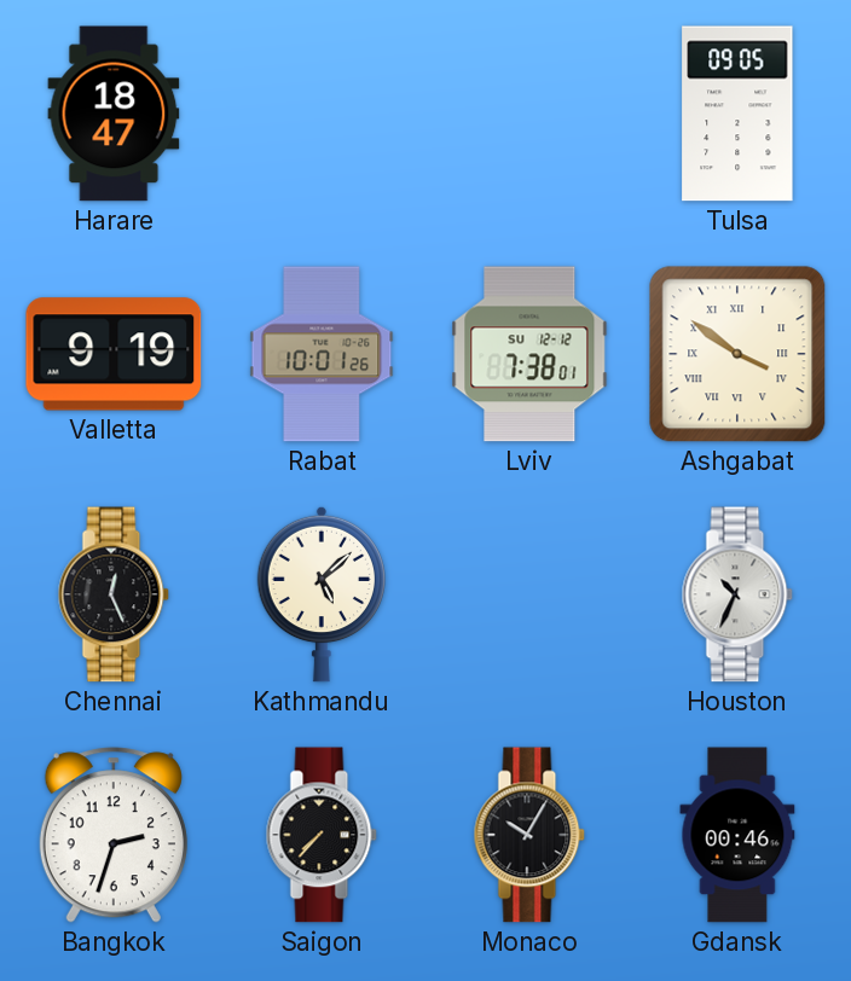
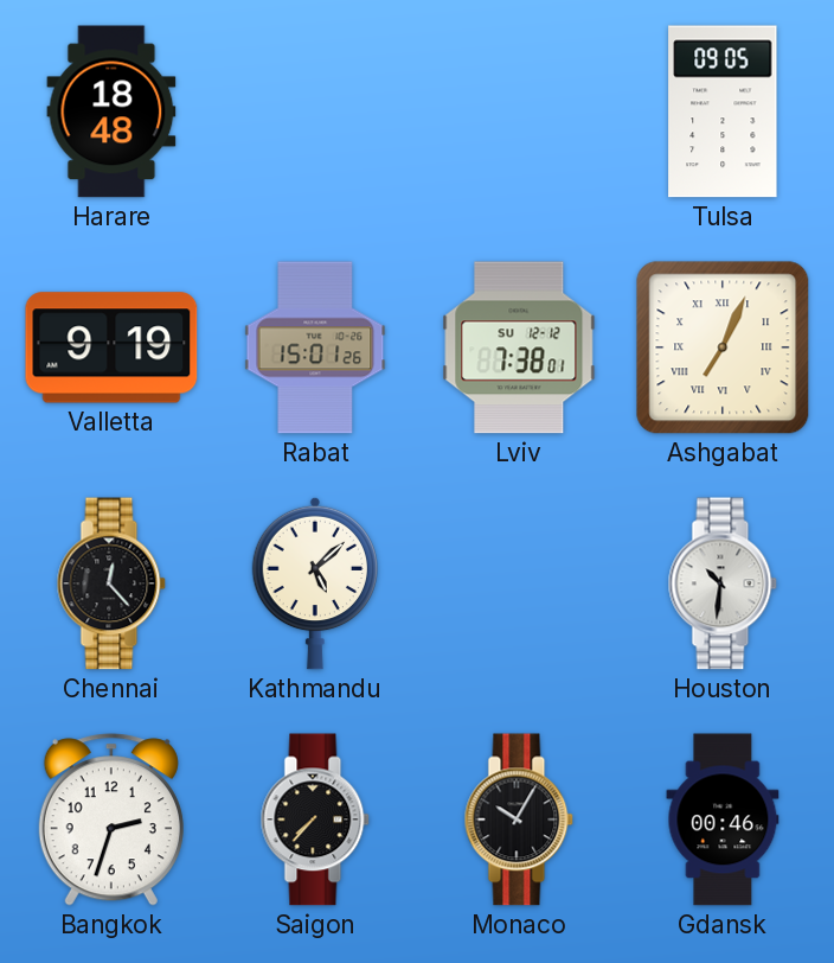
Harare: 18:47 -> 18:48 (111, 111)
Rabat: 10:01 -> 15:01 (315, 347)
Ashgabat: 3:51 -> 7:04 (723, 347)
Chennai: 12:26 -> 12:23 (111, 583)
Houston: 10:34 -> 10:31 (723, 583)
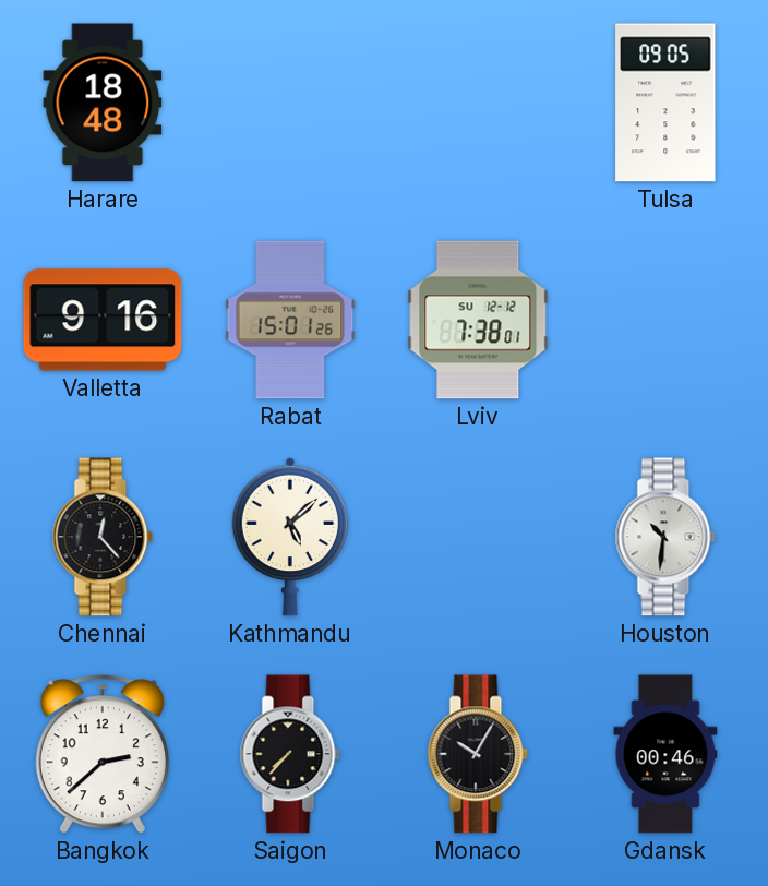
Valletta: 9:19 -> 9:16 (103, 320)
Ashgabat: 7:04 -> none (723, 347)
Bangkok: 2:33 -> 2:38 (103, 754)
